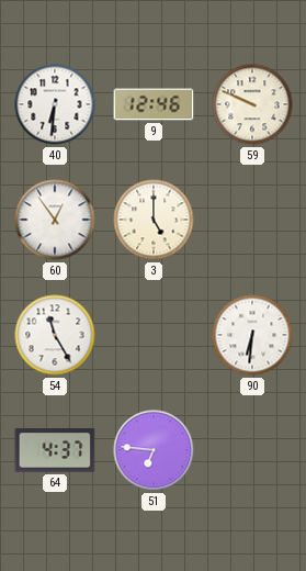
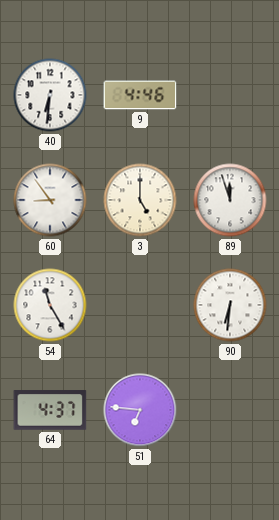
9: 12:46 -> 4:46 (140, 95)
59: 9:49 -> none (252, 104)
60: 12:54 -> 8:54 (50, 200)
89: none -> 11:57 (230, 200)
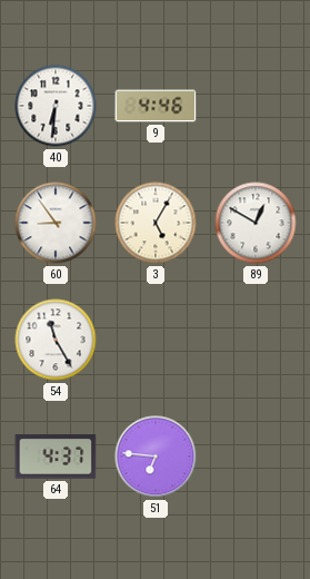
3: 5:00 -> 5:05 (156, 223)
89: 11:57 -> 12:50 (256, 223)
90: 6:31 -> none (230, 305)
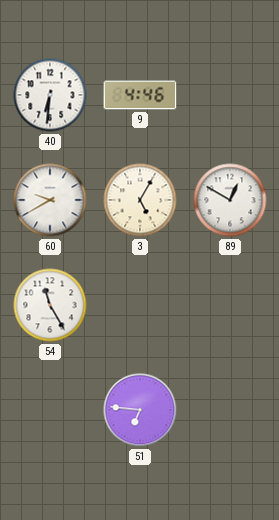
60: 8:54 -> 9:40 (50, 200)
64: 4:37 -> none (56, 457)
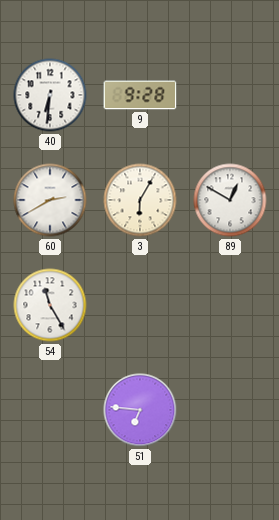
9: 4:46 -> 9:28 (140, 95)
60: 9:40 -> 2:40 (50, 200)
3: 5:05 -> 6:05 (140, 200)
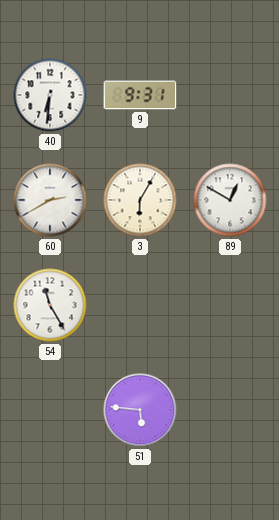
9: 9:28 -> 9:31 (140, 95)
51: 6:46 -> 5:46 (140, 410)
